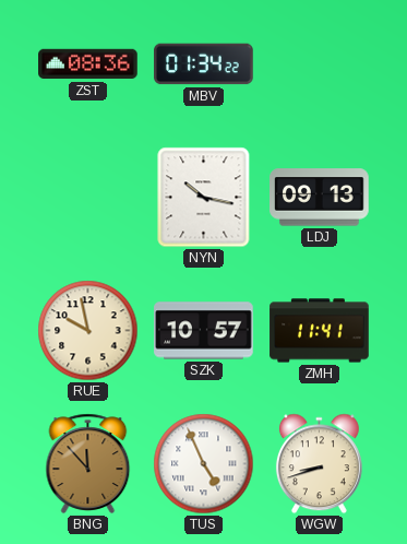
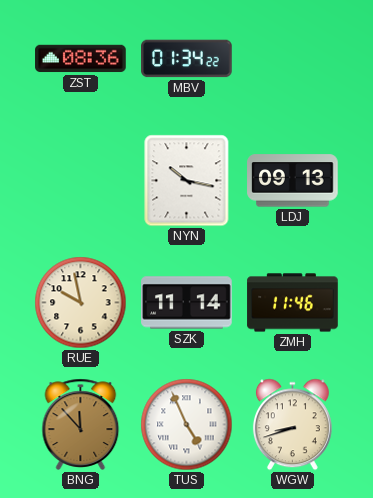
SZK: 10:57 -> 11:14 (187, 303)
ZMH: 11:41 -> 11:46 (293, 303)
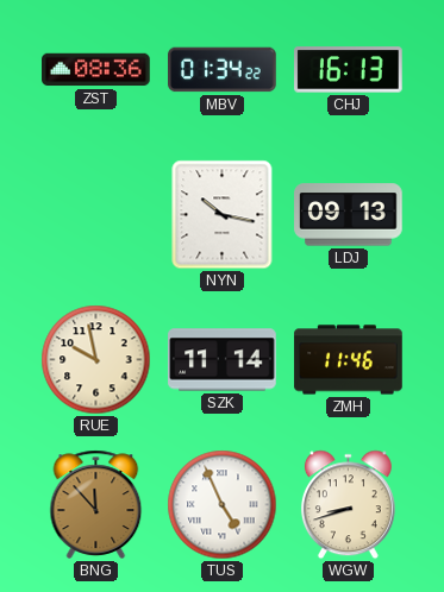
CHJ: none -> 16:13 (349, 70)
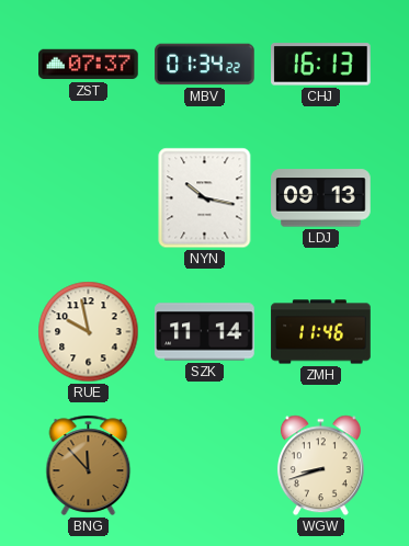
ZST: 08:36 -> 07:37 (89, 65)
TUS: 4:56 -> none (223, 505)
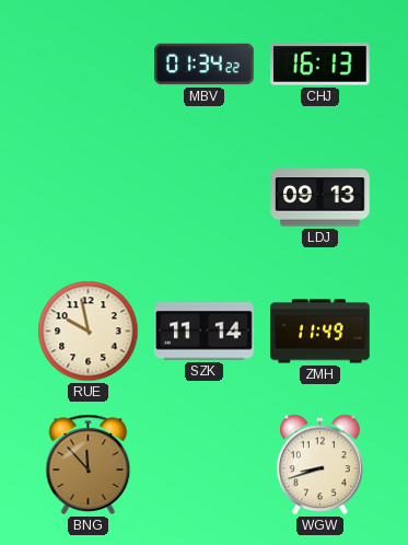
ZST: 07:37 -> none (89, 65)
NYN: 10:17 -> none (205, 198)
ZMH: 11:46 -> 11:49 (320, 332)
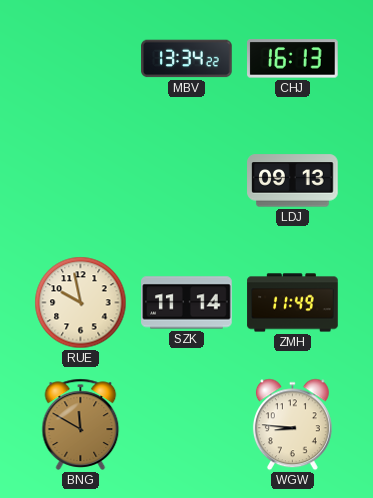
MBV: 01:34 -> 13:34 (187, 59)
BNG: 11:53 -> 11:50 (81, 424)
WGW: 8:42 -> 8:46 (292, 425)
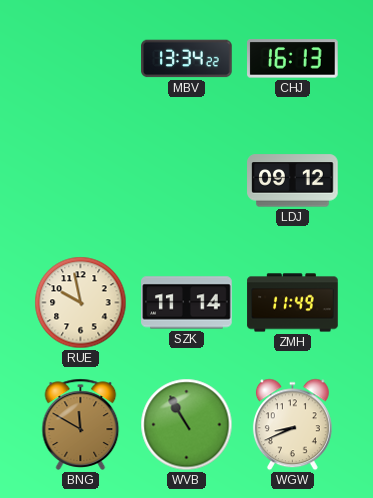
LDJ: 09:13 -> 09:12 (293, 181)
WVB: none -> 10:55 (187, 425)
WGW: 8:46 -> 8:41 (292, 425)
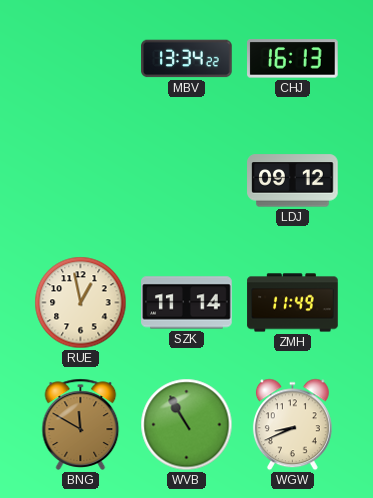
RUE: 9:58 -> 12:58 (81, 303)
